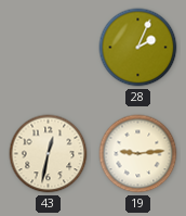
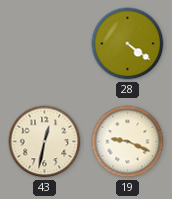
28: 2:04 -> 4:21 (128, 44)
19: 9:14 -> 9:19 (128, 142)
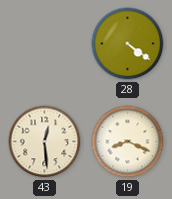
43: 12:32 -> 12:29 (45, 142)
19: 9:19 -> 8:19 (128, 142)
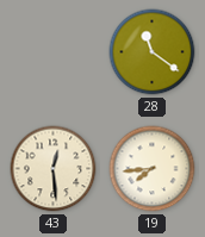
28: 4:21 -> 11:21 (153, 52)
19: 8:19 -> 7:44 (153, 169)
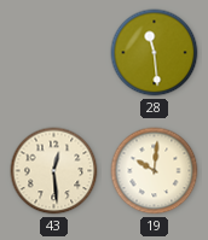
28: 11:21 -> 11:29 (155, 53)
19: 7:44 -> 10:01 (155, 171)
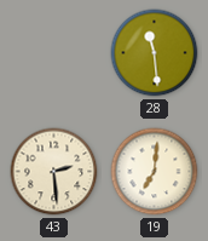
43: 12:29 -> 2:29 (54, 172)
19: 10:01 -> 7:01 (155, 172)
